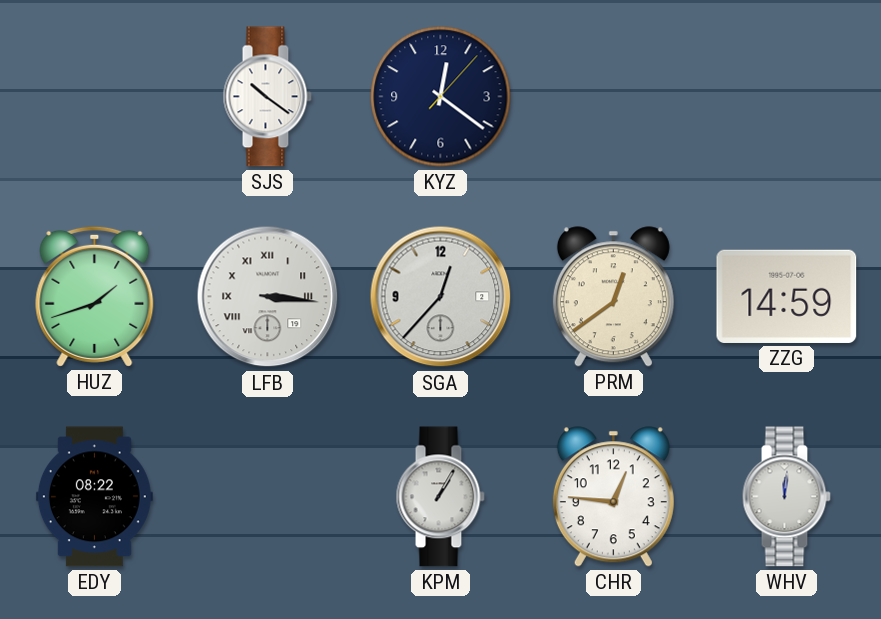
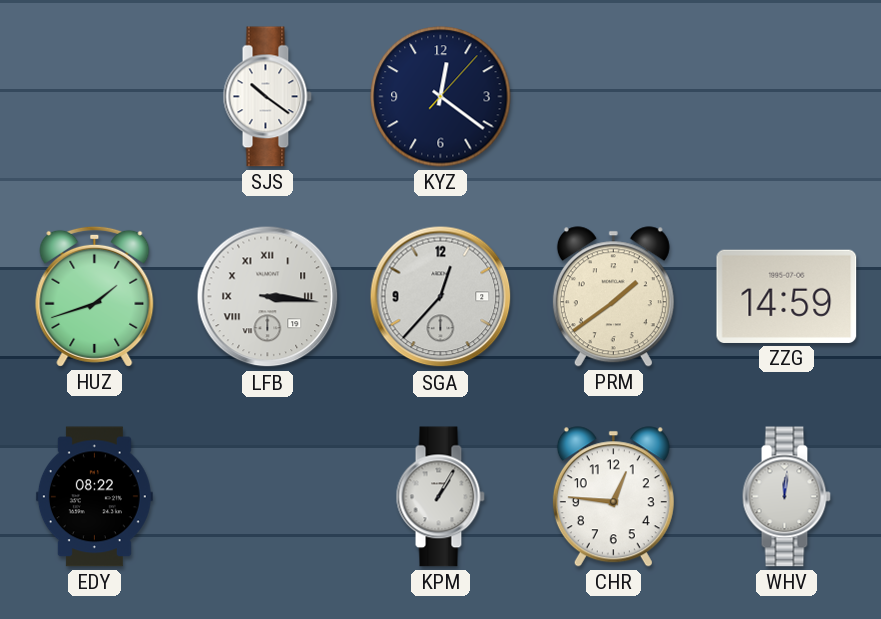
PRM: 12:39 -> 1:39 (613, 297)
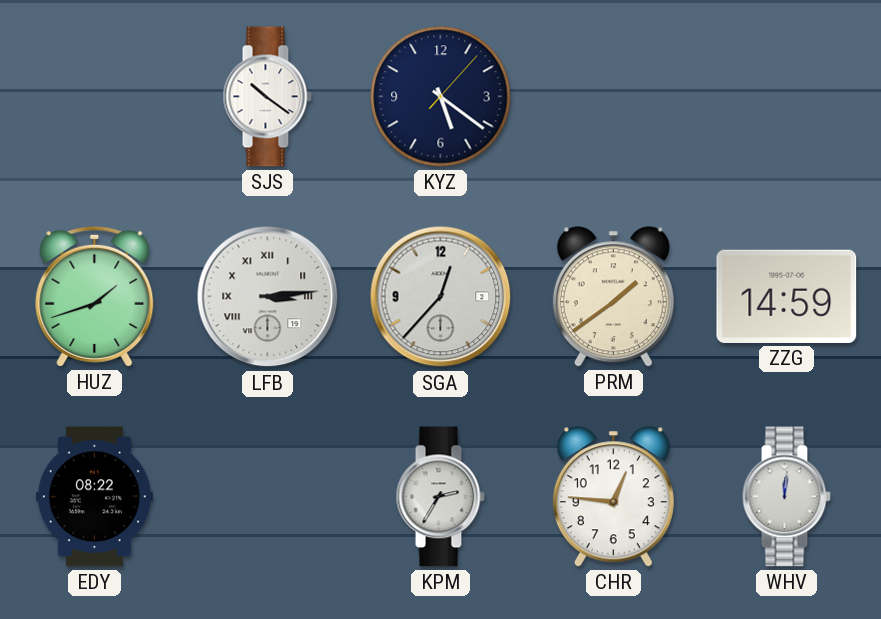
KYZ: 12:21 -> 5:21 (441, 97)
LFB: 3:16 -> 3:14 (268, 297)
KPM: 1:05 -> 2:35 (440, 497)
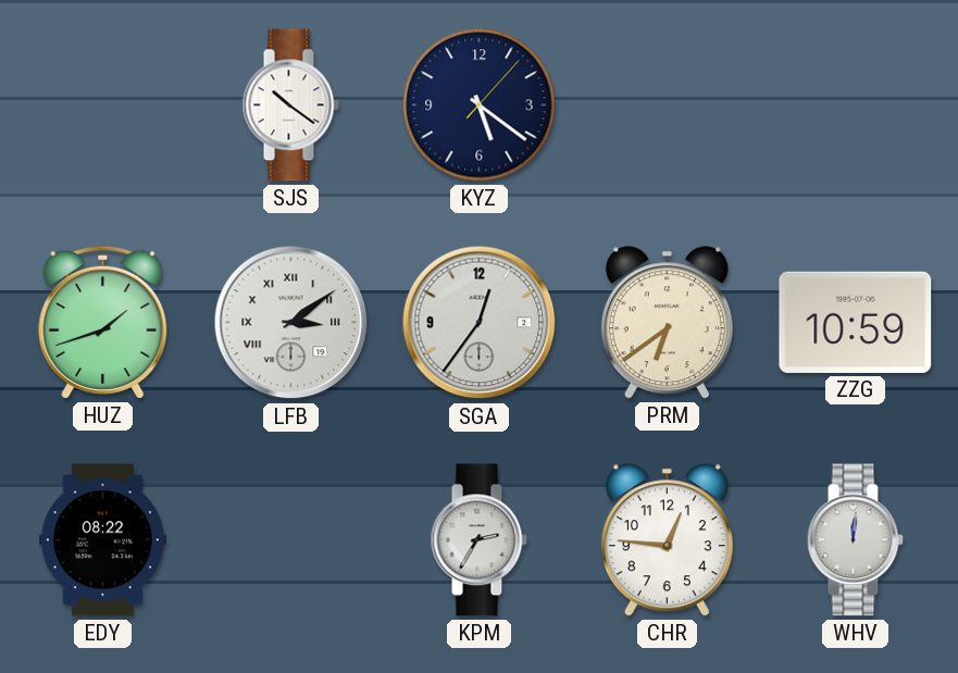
LFB: 3:14 -> 3:09 (291, 323)
SGA: 12:37 -> 12:36 (480, 323)
PRM: 1:39 -> 6:39 (667, 323)
ZZG: 14:59 -> 10:59 (856, 322)
